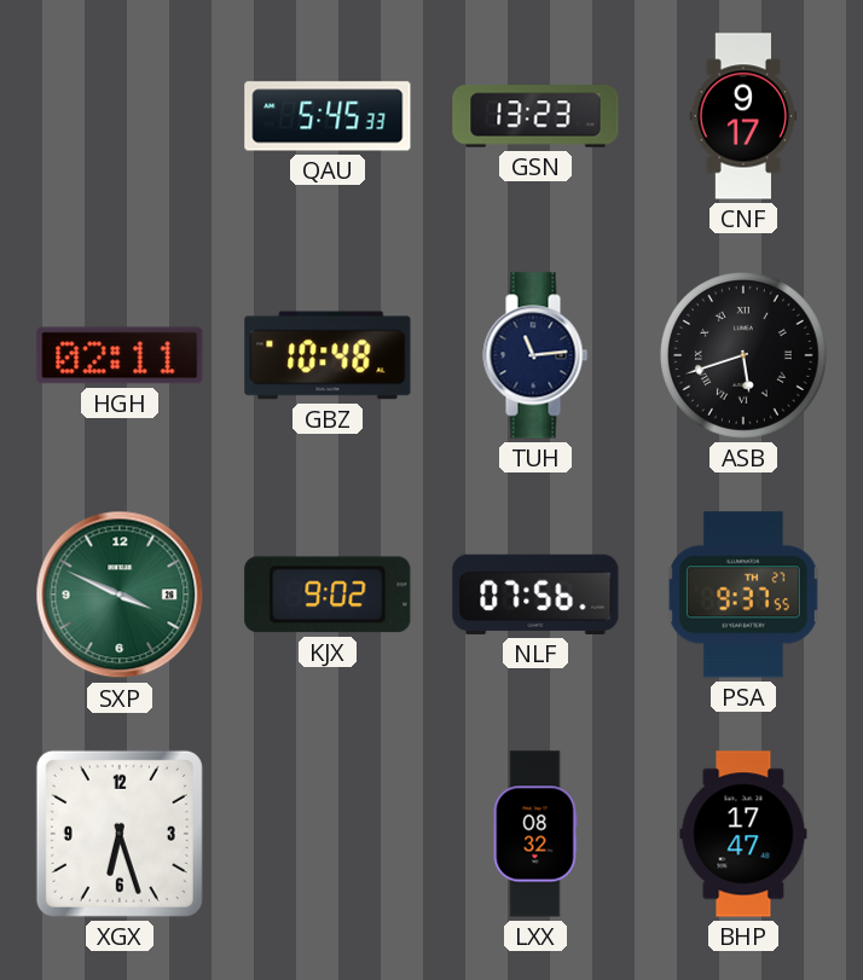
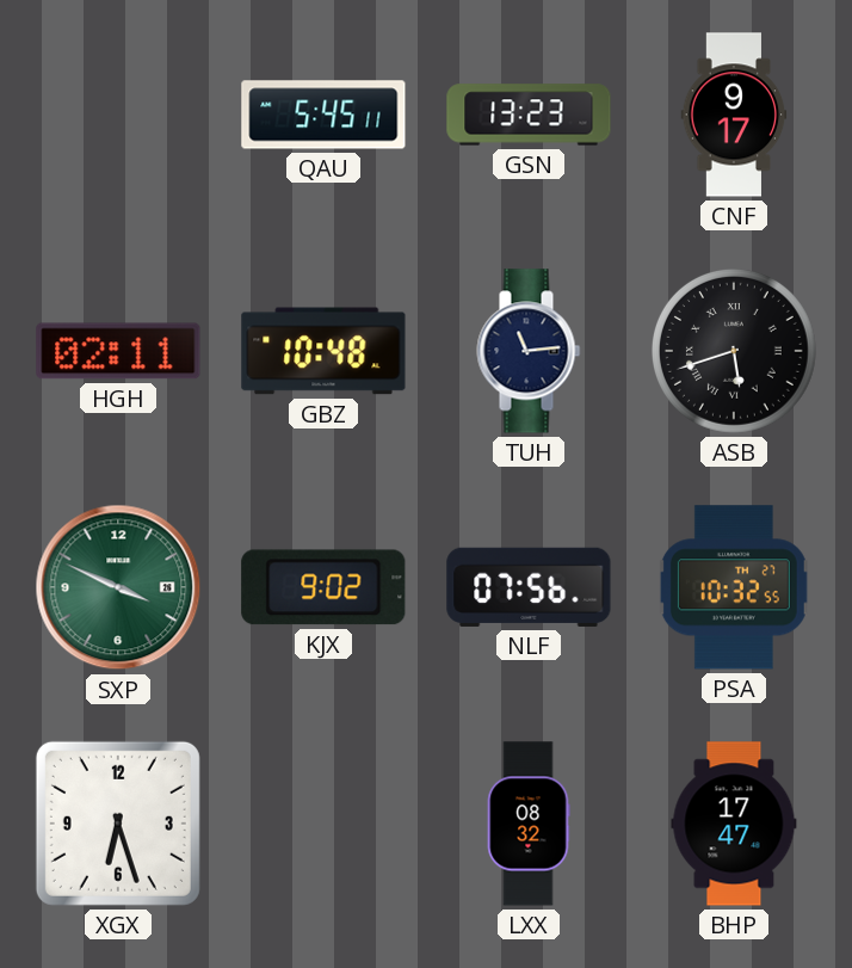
QAU: 5:45:33 -> 5:45:11 (323, 115)
PSA: 9:37 -> 10:32 (734, 587)
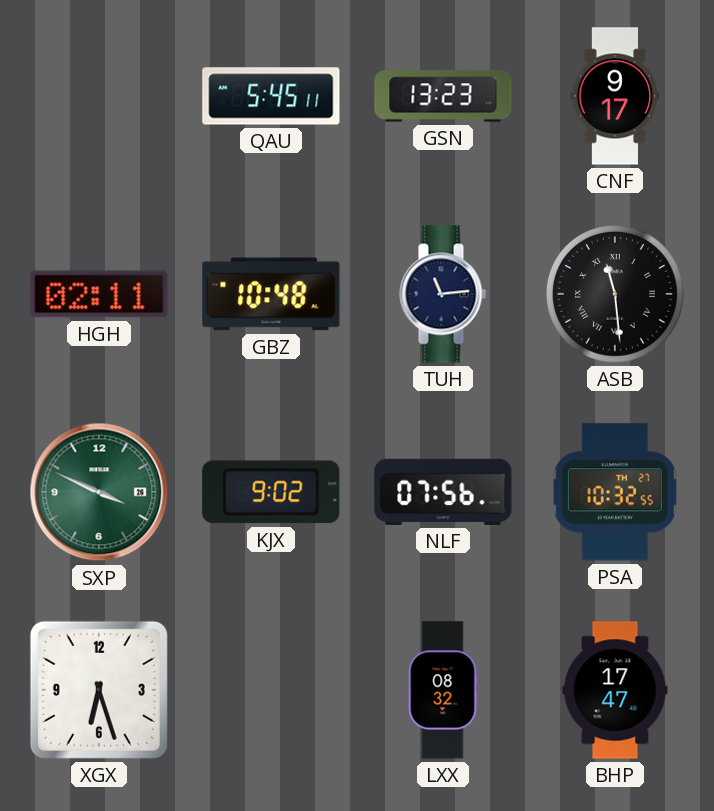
ASB: 5:42 -> 11:29 (615, 294)
